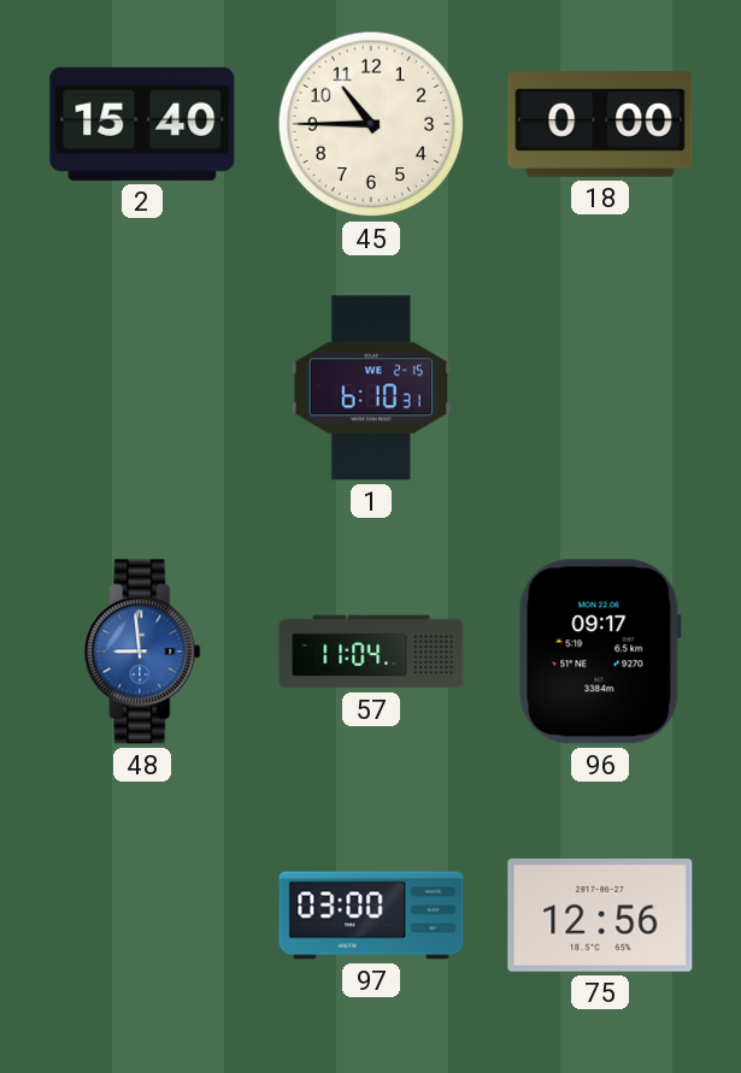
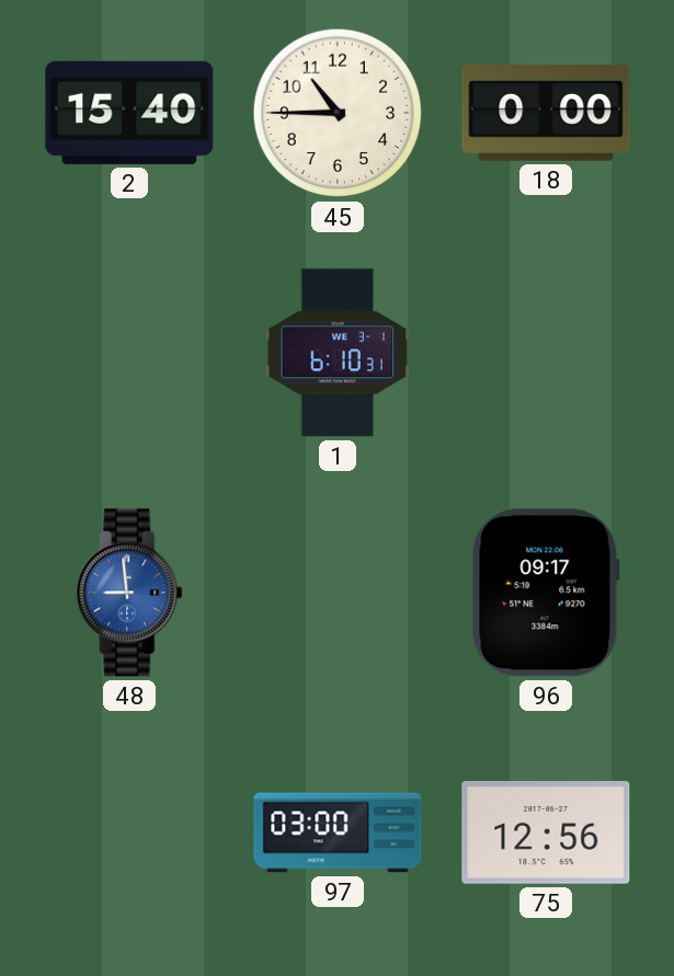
1 date: WE 2-15 -> WE 3-1 (338, 353)
57: 11:04 -> none (371, 652)
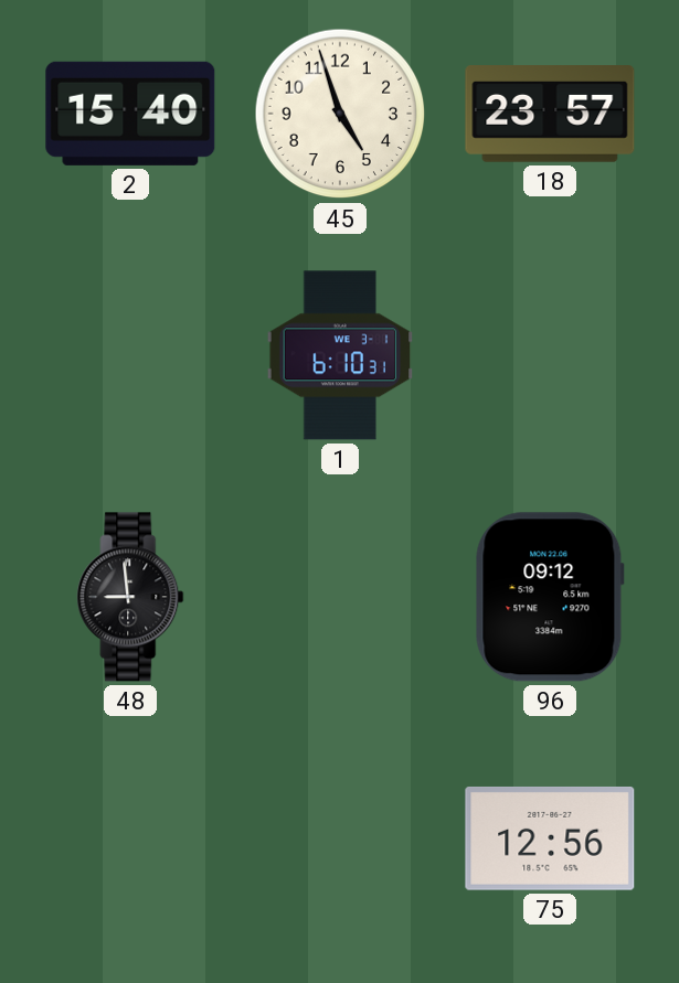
45: 10:45 -> 4:57 (340, 114)
18: 0:00 -> 23:57 (550, 114)
48 dial: blue -> black (130, 597)
96: 09:17 -> 09:12 (550, 597)
97: 03:00 -> none (338, 833)
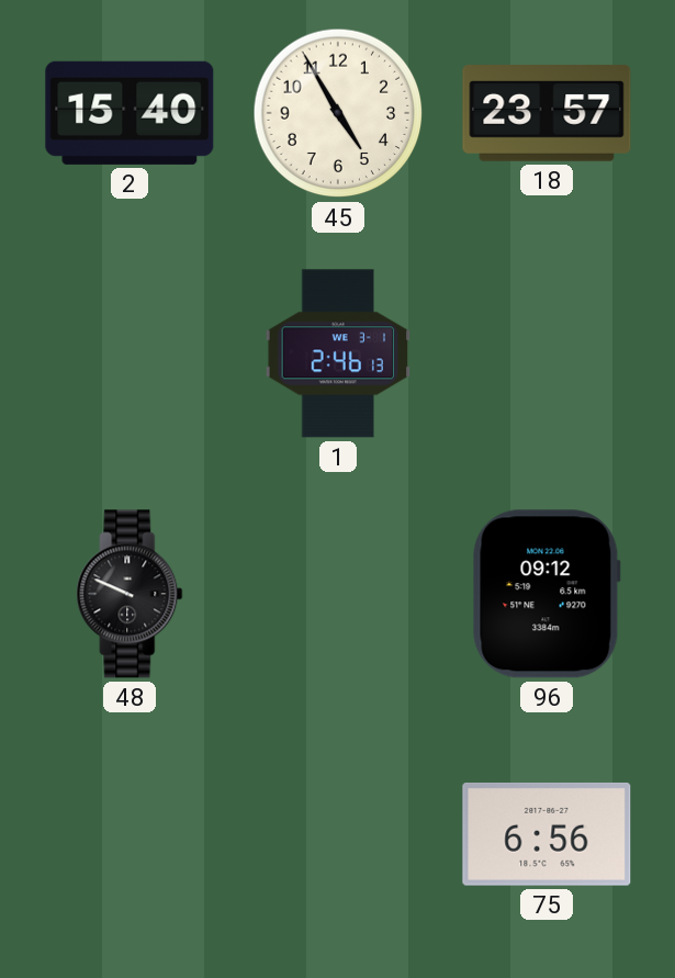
45: 4:57 -> 4:55 (338, 113)
1: 6:10 -> 2:46 (338, 353)
48: 8:59 -> 9:49 (130, 594)
75: 12:56 -> 6:56 (547, 834)
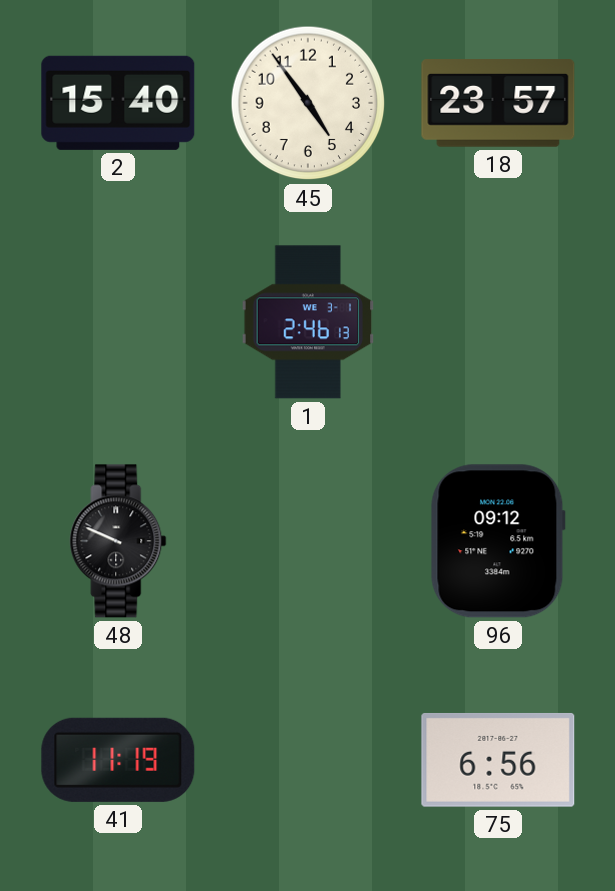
45: 4:55 -> 4:54 (308, 103)
41: none -> 11:19 (118, 760)
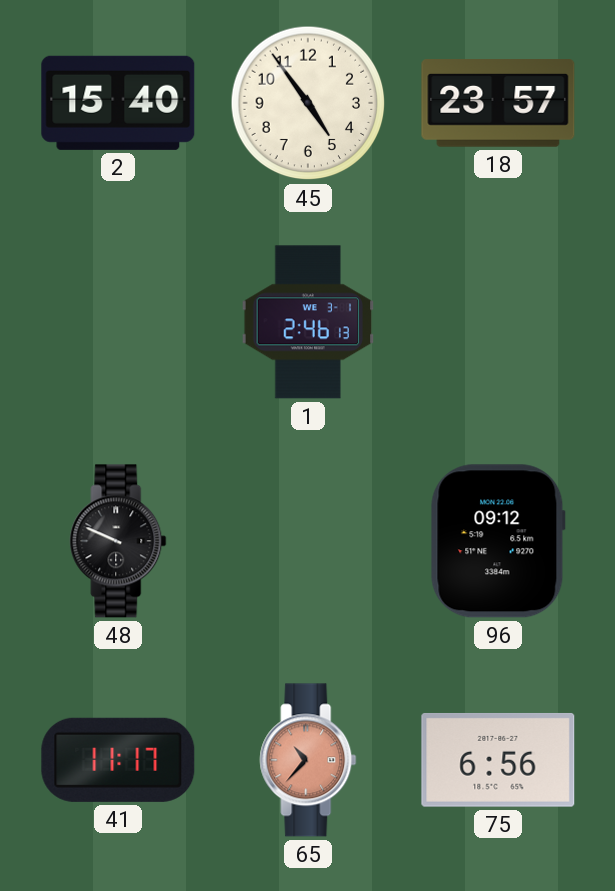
41: 11:19 -> 11:17 (118, 760)
65: none -> 10:37 (308, 760)
